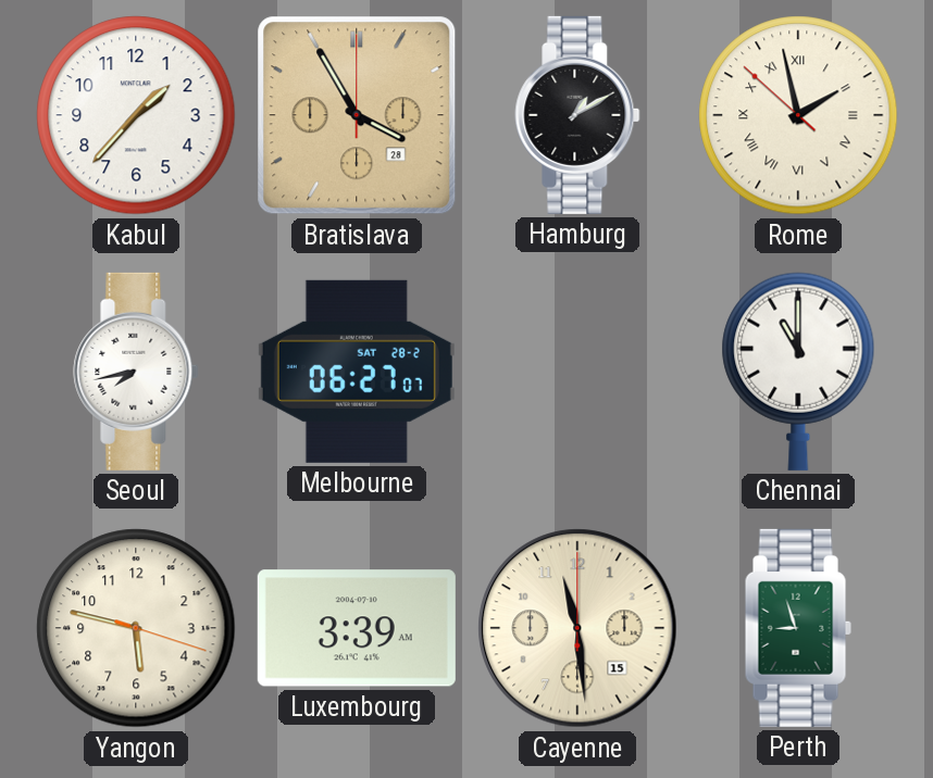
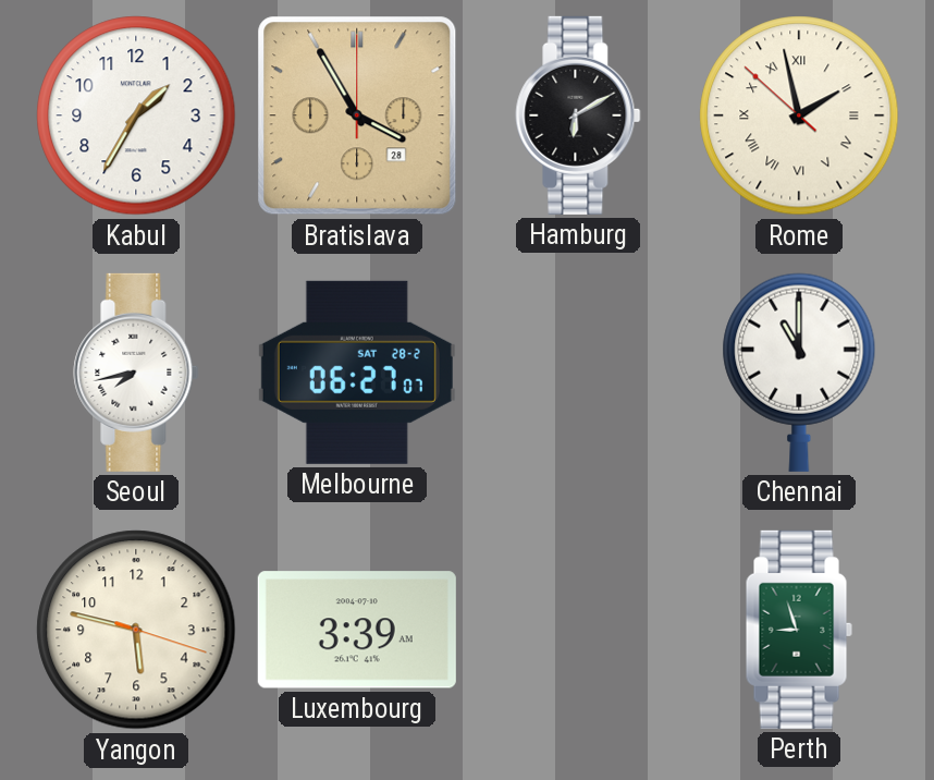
Kabul: 1:37 -> 1:35 (136, 115)
Hamburg: 1:10 -> 6:10 (578, 115)
Cayenne: 11:29 -> none (577, 628)
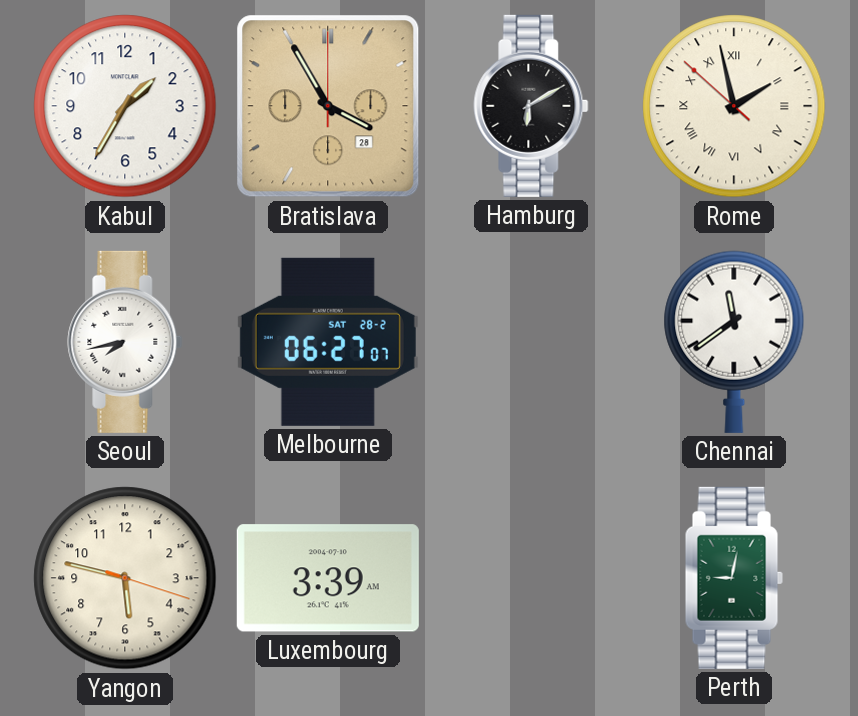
Chennai: 11:00 -> 11:39 (734, 342)
Perth: 8:57 -> 9:02 (734, 578)
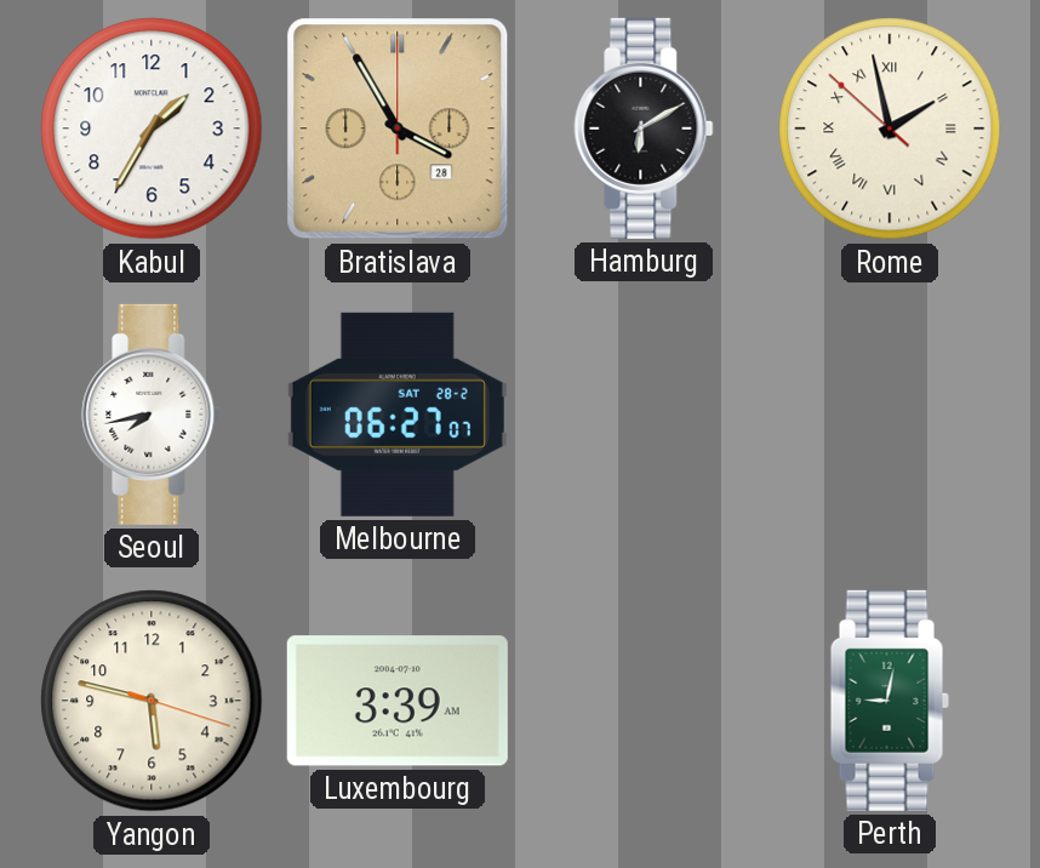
Chennai: 11:39 -> none (734, 342)
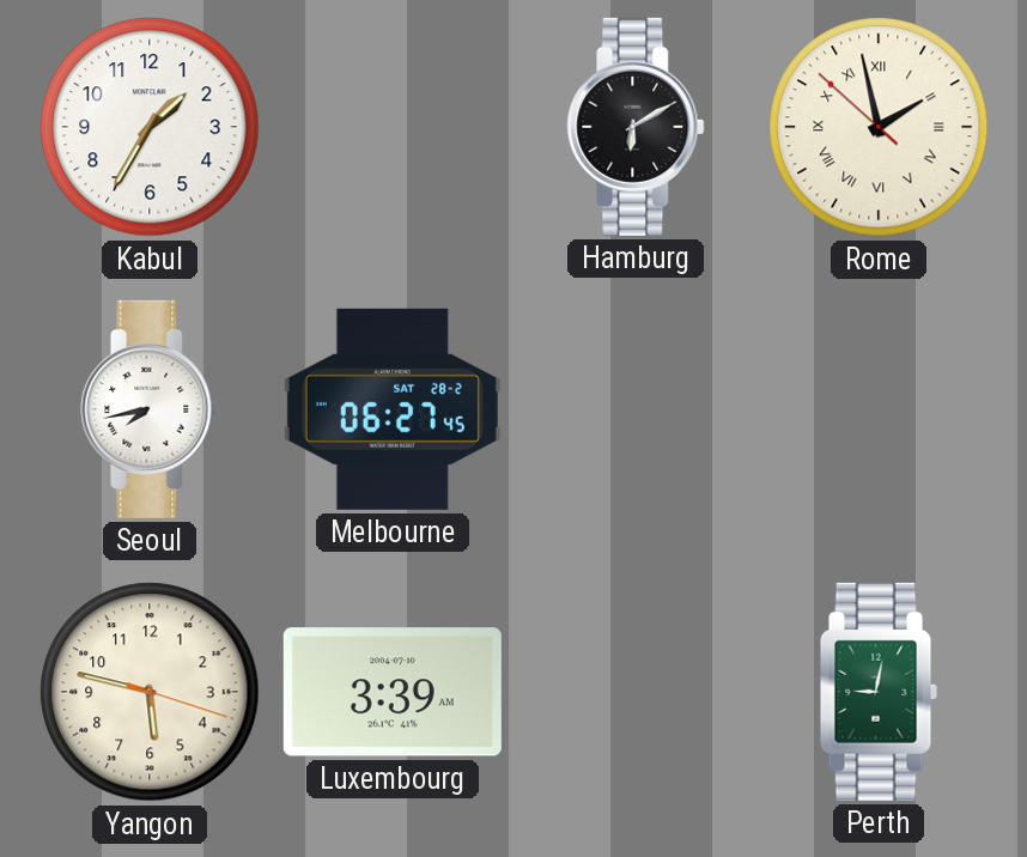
Bratislava: 3:55 -> none (398, 129)
Melbourne: 06:27:07 -> 06:27:45 (393, 409)
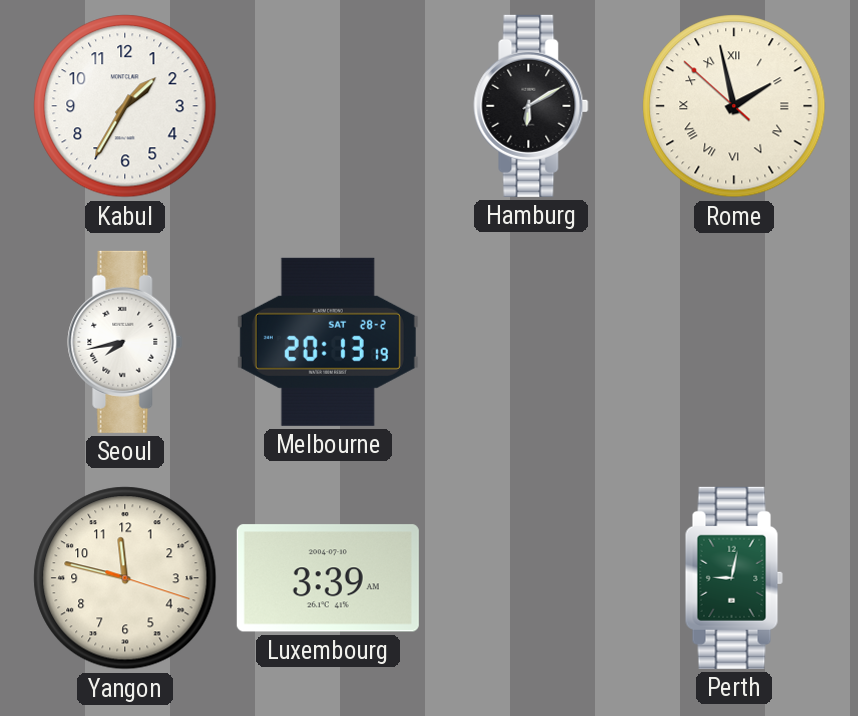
Melbourne: 06:27 -> 20:13 (328, 342)
Yangon: 5:47 -> 11:47 (125, 578)
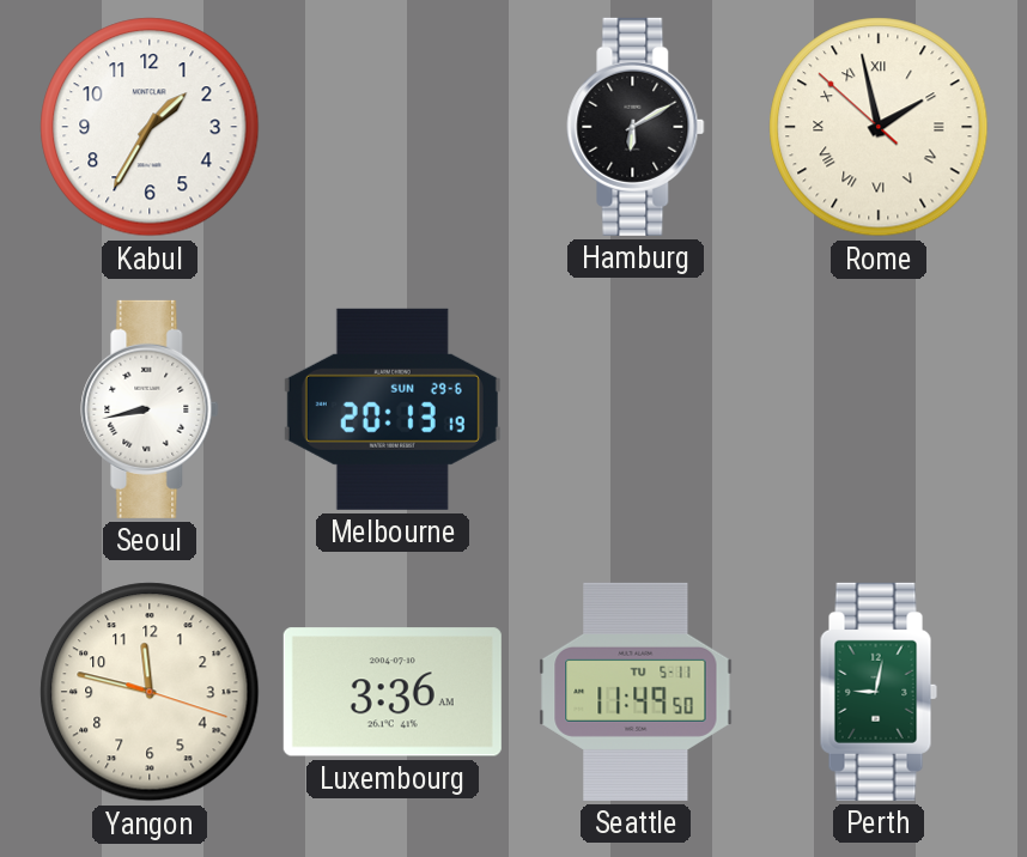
Seoul: 7:43 -> 8:43 (150, 409)
Melbourne date: SAT 28-2 -> SUN 29-6 (393, 409)
Luxembourg: 3:39 -> 3:36 (393, 692)
Seattle: none -> 11:49 (636, 692)
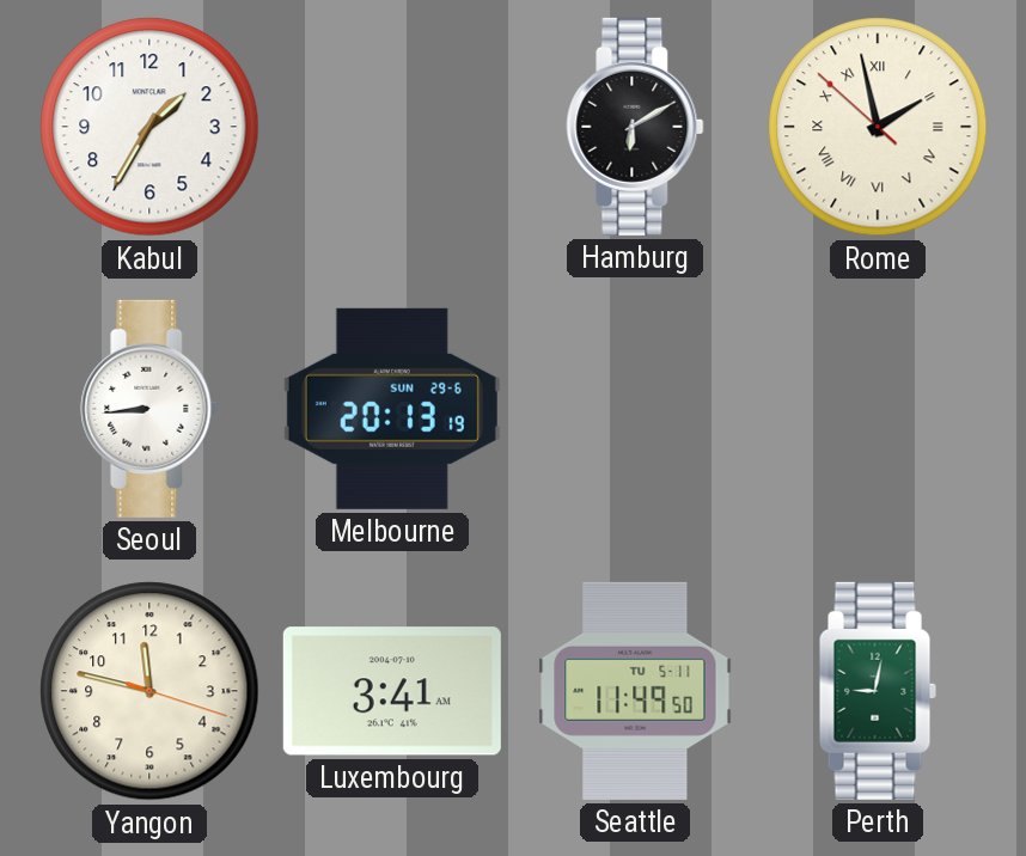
Seoul: 8:43 -> 8:44 (149, 409)
Luxembourg: 3:36 -> 3:41 (392, 691)
